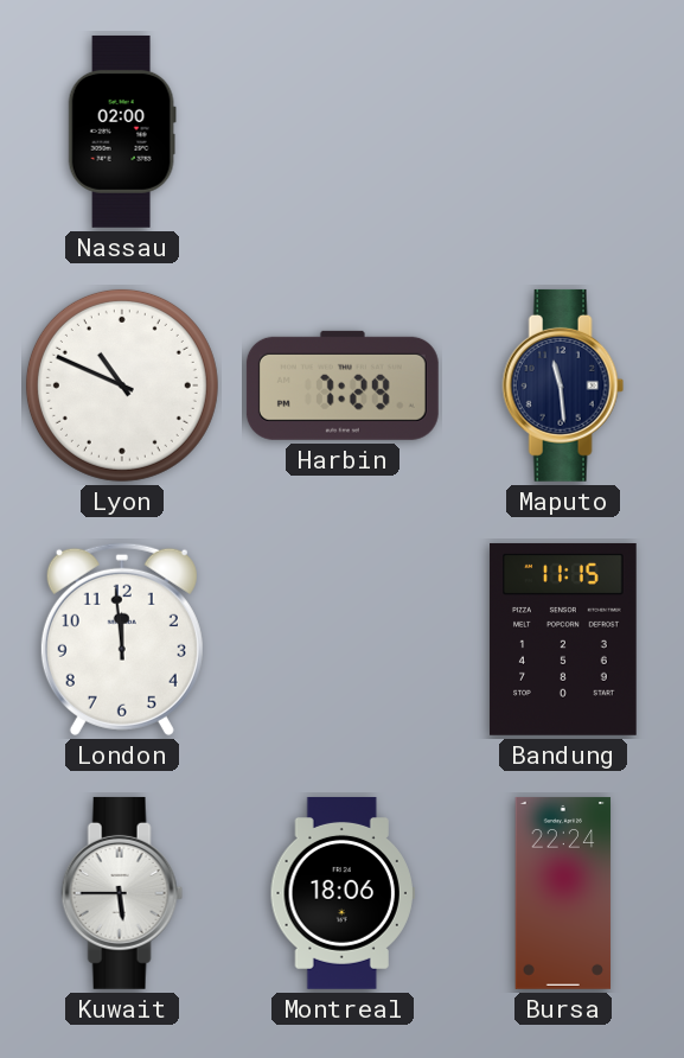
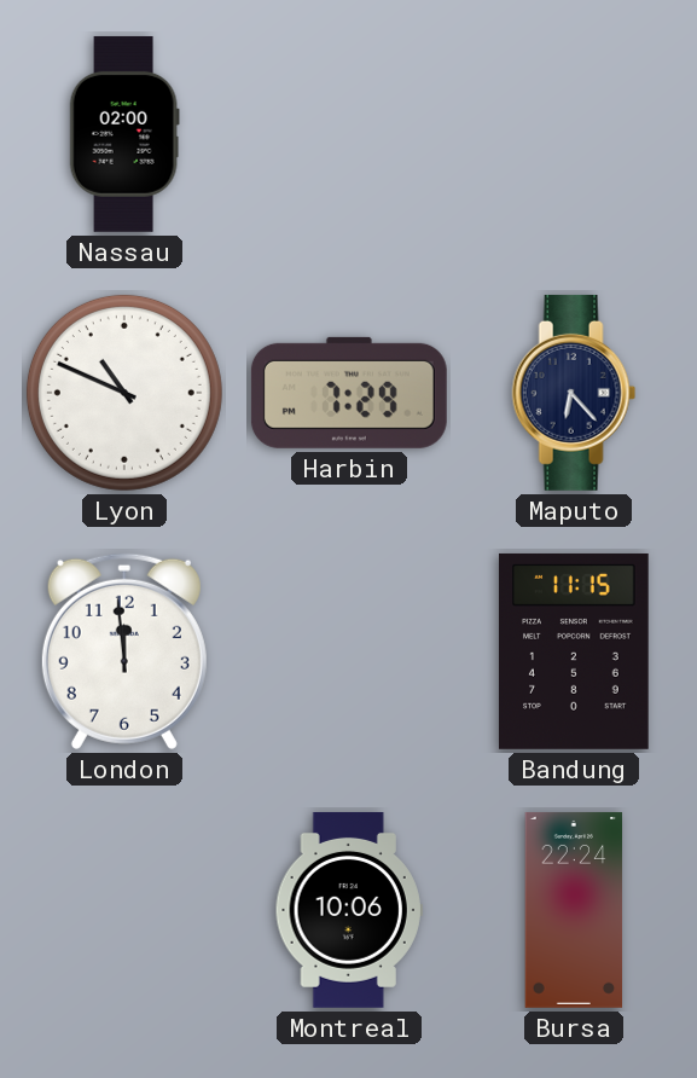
Maputo: 11:29 -> 6:23 (574, 393)
Kuwait: 5:45 -> none (122, 893)
Montreal: 18:06 -> 10:06 (349, 910)
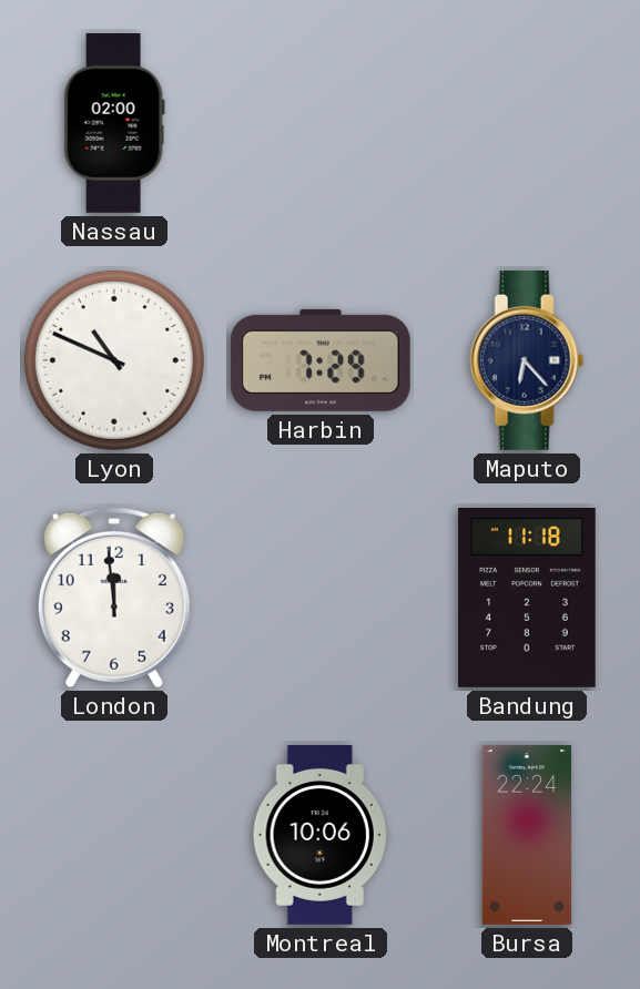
Bandung: 11:15 -> 11:18 (527, 598)
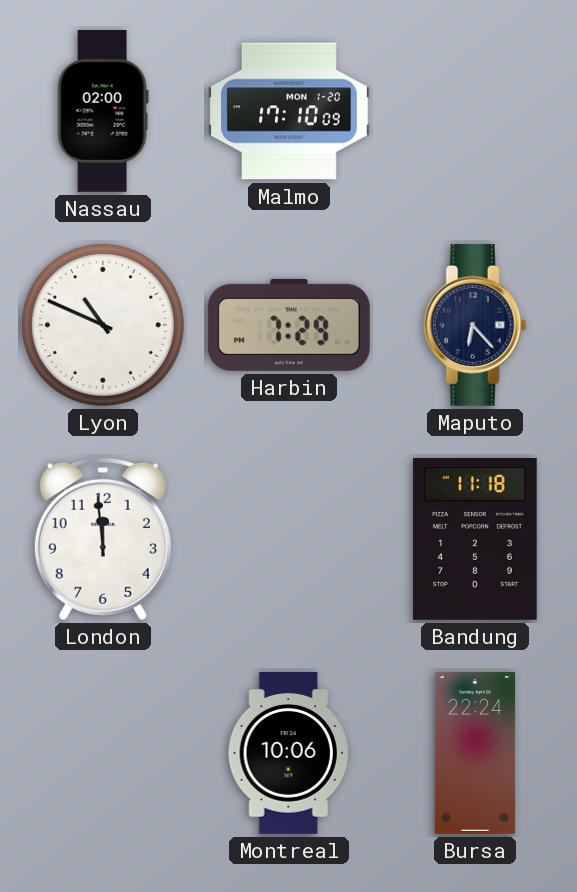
Malmo: none -> 17:10 (289, 111)
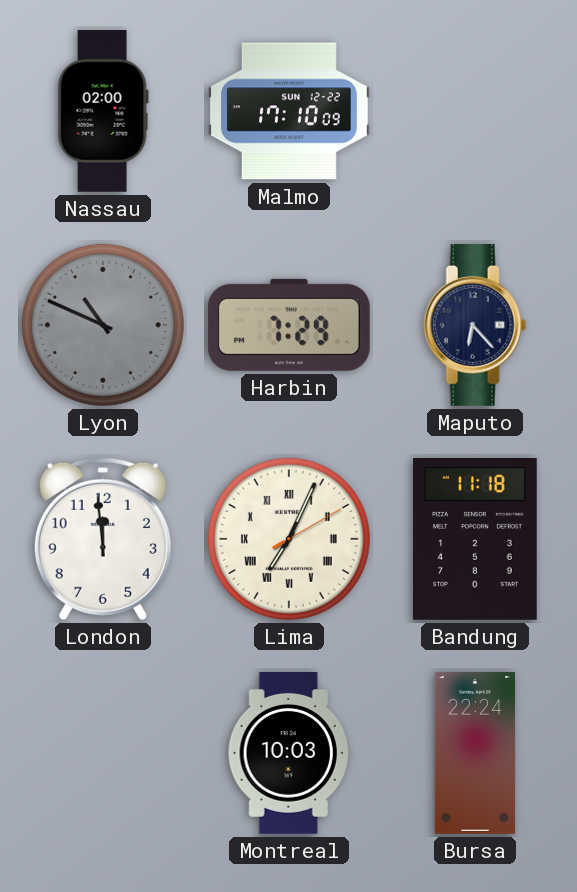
Malmo date: MON 1-20 -> SUN 12-22 (289, 111)
Lyon dial: white -> grey (103, 325)
Lima: none -> 7:04 (289, 539)
Montreal: 10:06 -> 10:03 (289, 753)
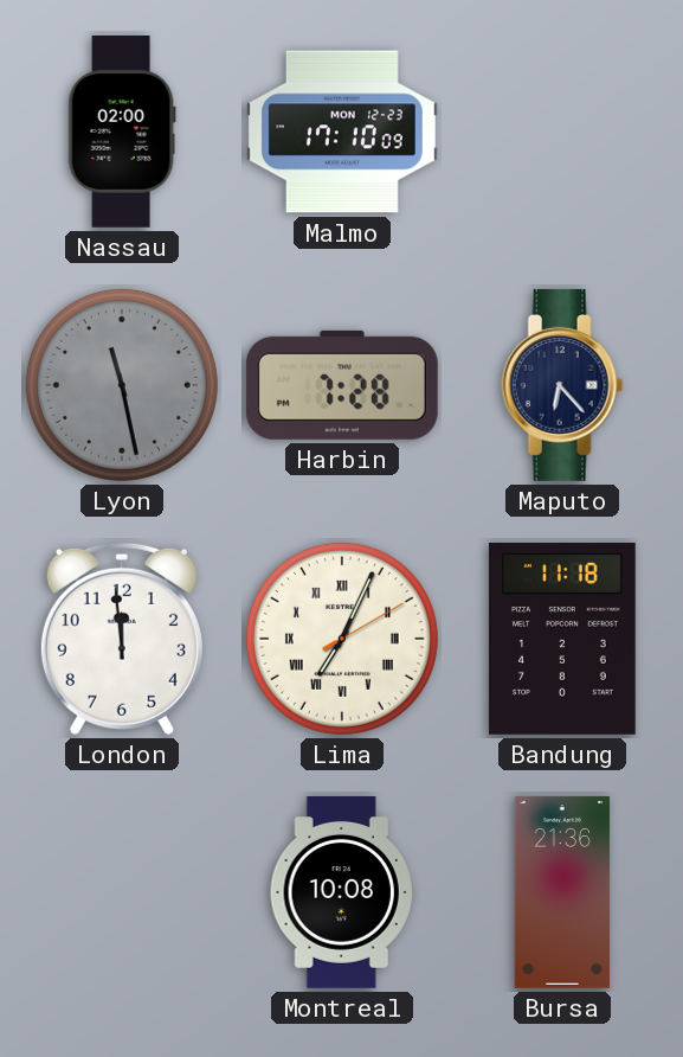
Malmo date: SUN 12-22 -> MON 12-23 (342, 132)
Lyon: 10:49 -> 11:28 (122, 385)
Harbin: 7:29 -> 7:28 (342, 385)
Montreal: 10:03 -> 10:08 (342, 892)
Bursa: 22:24 -> 21:36 (562, 892)
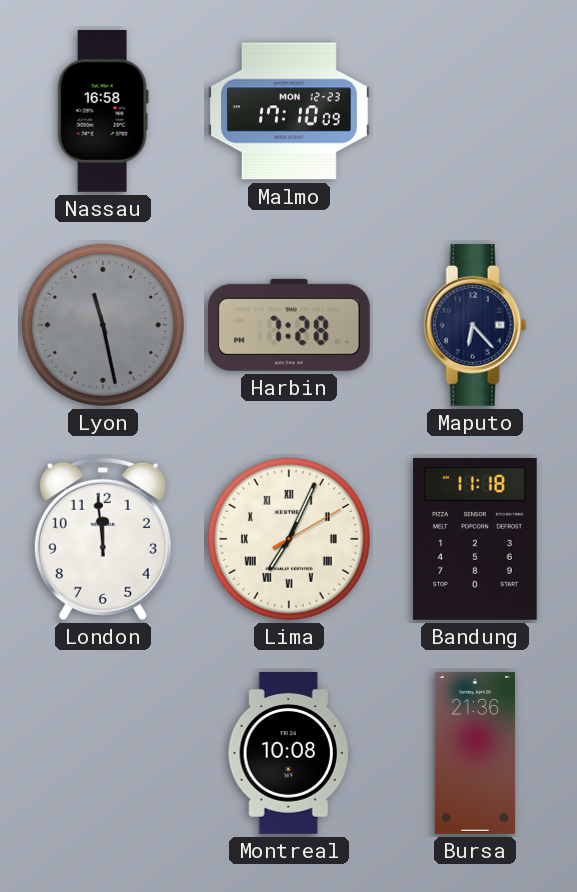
Nassau: 02:00 -> 16:58 (103, 111)
